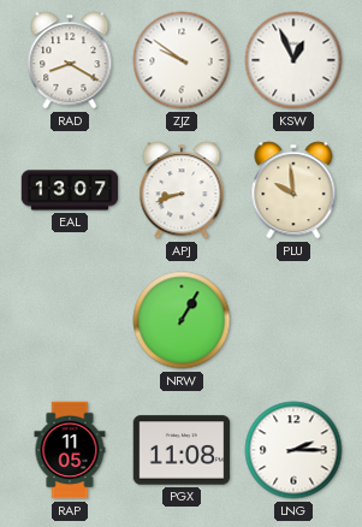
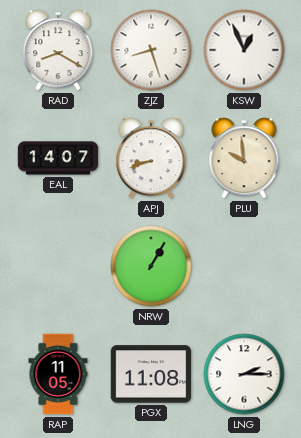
ZJZ: 9:51 -> 8:27 (151, 50)
EAL: 13:07 -> 14:07 (58, 158)
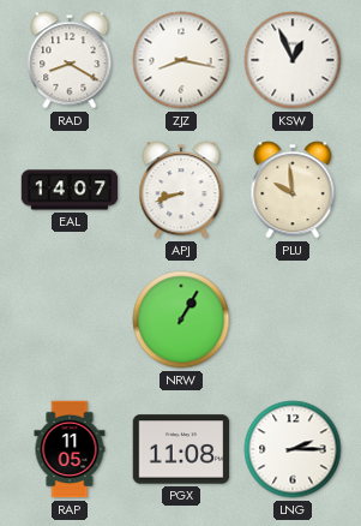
ZJZ: 8:27 -> 8:17 (181, 60)
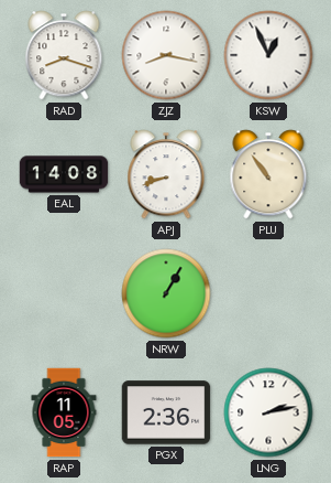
RAD: 8:20 -> 8:18 (64, 55)
EAL: 14:07 -> 14:08 (64, 174)
PLU: 9:59 -> 10:54 (268, 174)
PGX: 11:08 -> 2:36 (166, 412)
LNG: 2:15 -> 2:13 (268, 412)
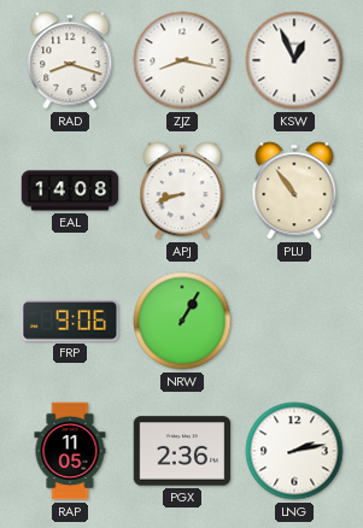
FRP: none -> 9:06 (70, 322)
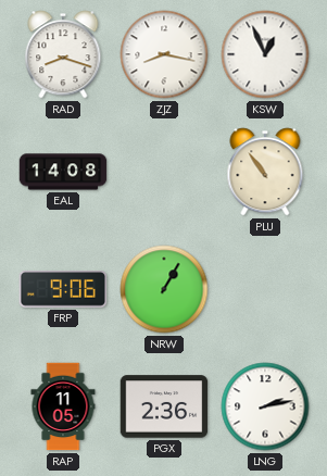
APJ: 8:42 -> none (182, 190)
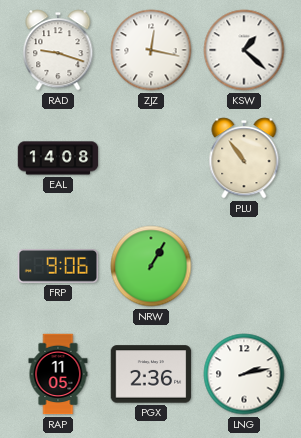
RAD: 8:18 -> 9:18 (58, 50)
ZJZ: 8:17 -> 12:17 (151, 50)
KSW: 12:56 -> 1:22 (244, 50)
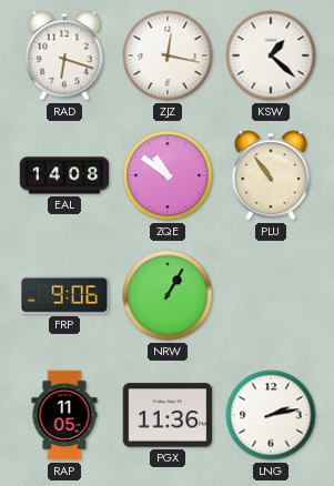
RAD: 9:18 -> 6:18 (64, 55)
ZQE: none -> 10:51 (168, 175)
PGX: 2:36 -> 11:36 (168, 415)
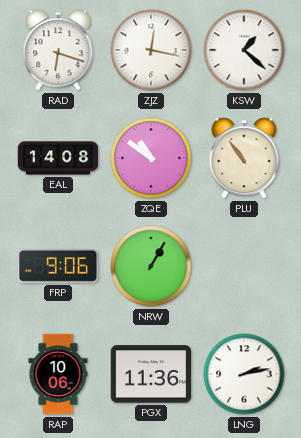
RAP: 11:05 -> 10:06 (58, 374)
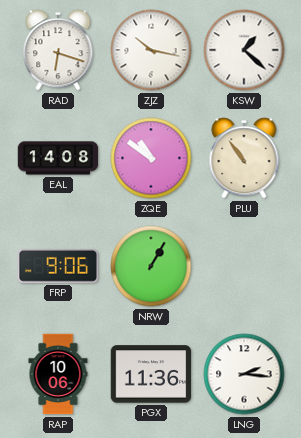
ZJZ: 12:17 -> 10:17 (151, 50)
LNG: 2:13 -> 2:16 (244, 374)
